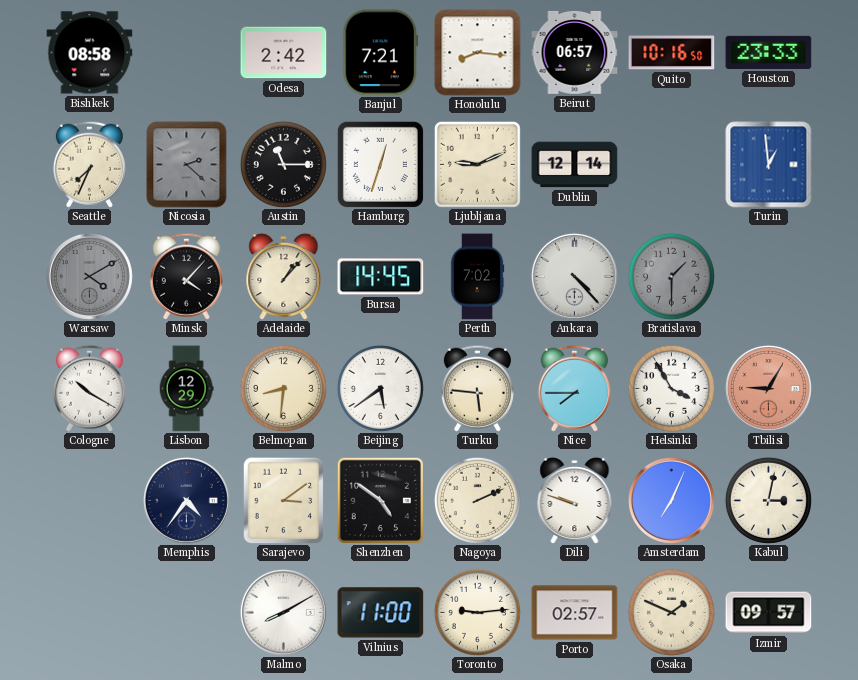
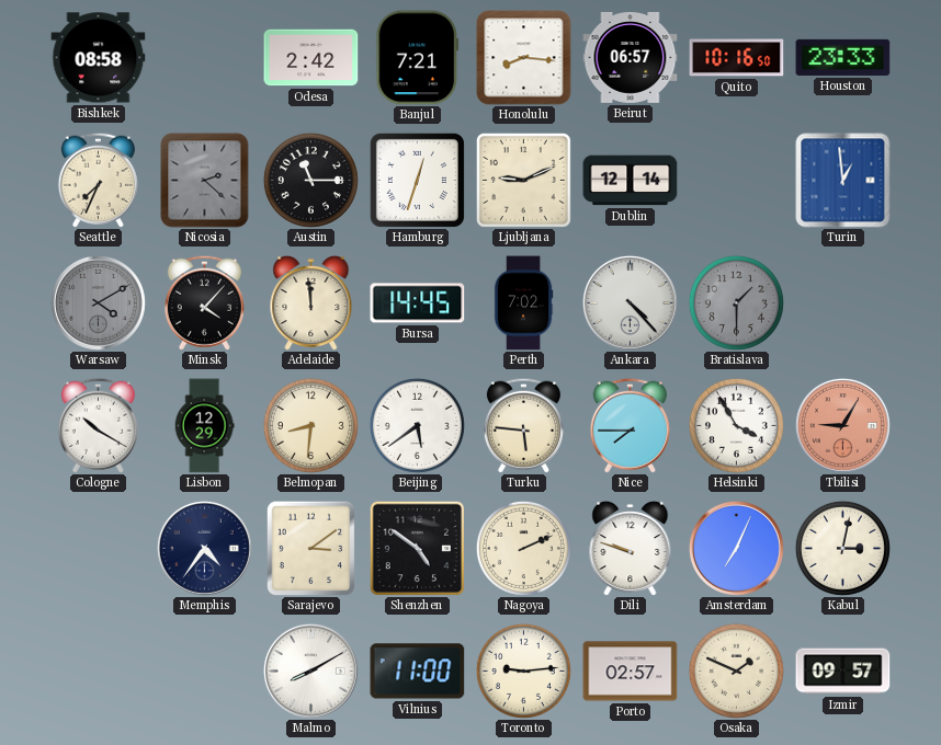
Adelaide: 1:07 -> 11:59 (311, 302)
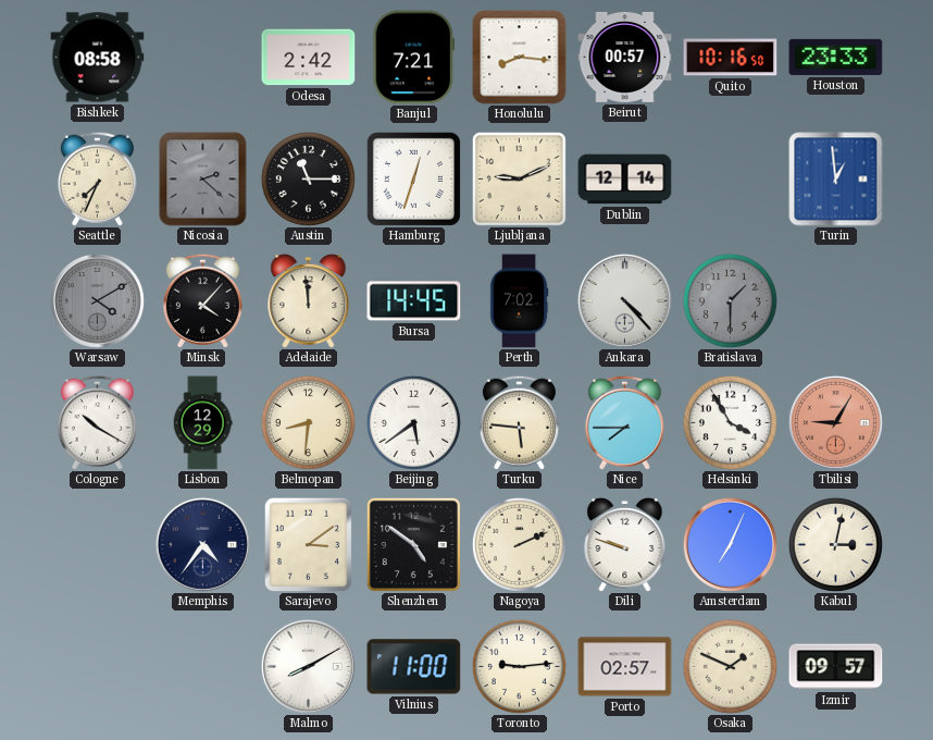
Beirut: 06:57 -> 00:57 (625, 57)
